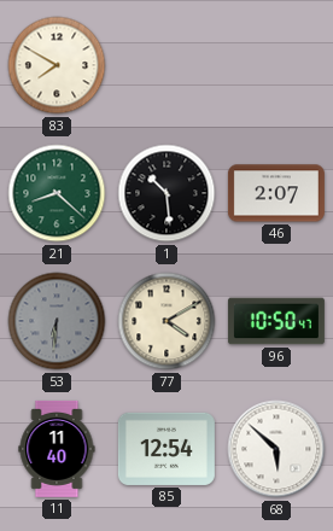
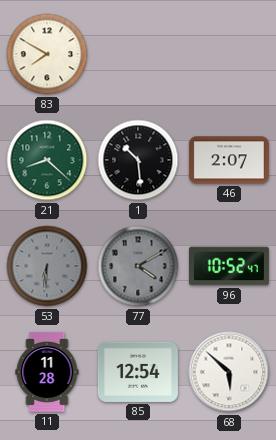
77 dial: cream -> grey (138, 266)
96: 10:50 -> 10:52 (229, 266)
11: 11:40 -> 11:28 (47, 372)
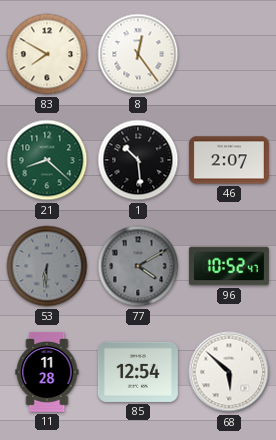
8: none -> 12:24 (138, 54)
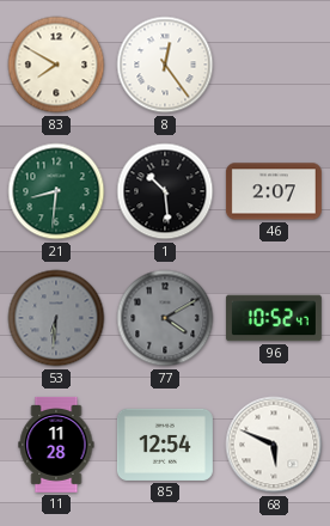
21: 8:22 -> 8:31 (56, 191)
68: 5:52 -> 5:49 (274, 445)
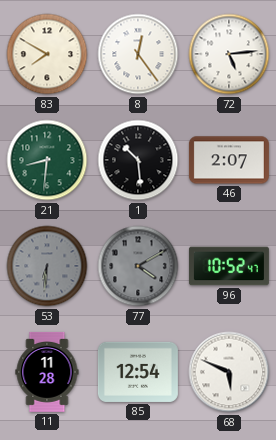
72: none -> 5:14 (229, 54)
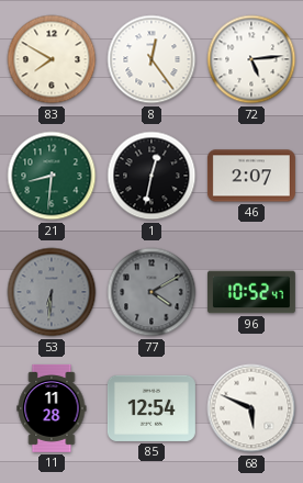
1: 10:29 -> 12:32 (151, 176)
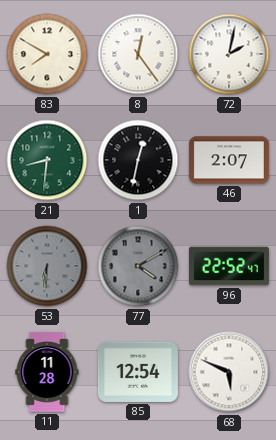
72: 5:14 -> 2:02 (229, 54)
96: 10:52 -> 22:52 (229, 266)
